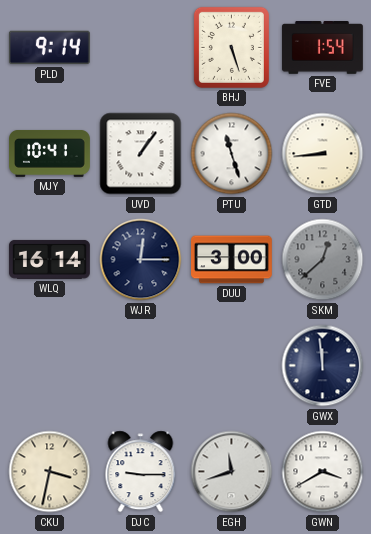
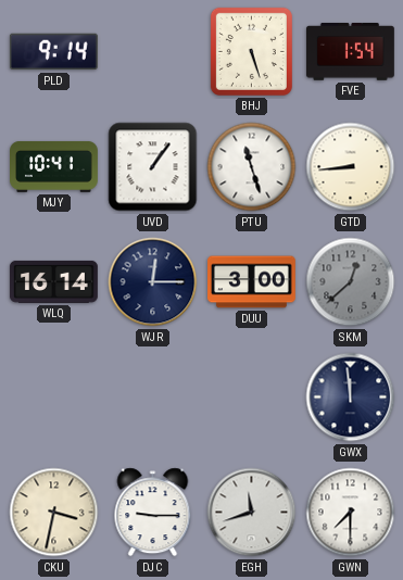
GWN: 3:40 -> 7:30 (351, 513)
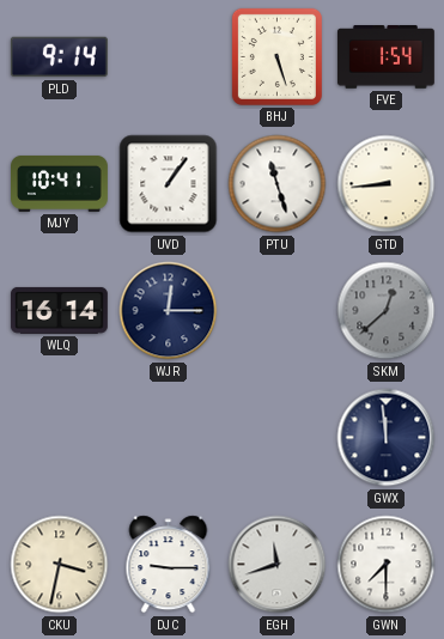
DUU: 3:00 -> none (252, 282)
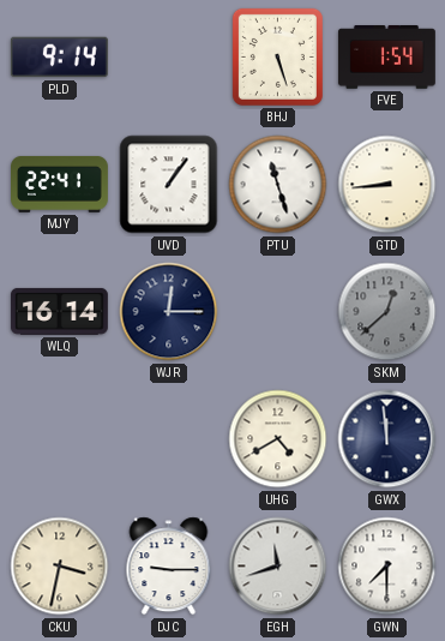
MJY: 10:41 -> 22:41 (60, 184)
UHG: none -> 4:40 (278, 439)
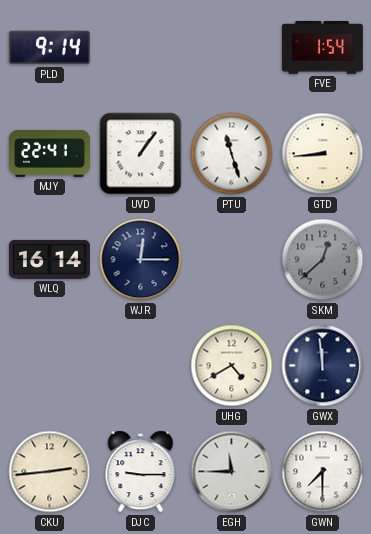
BHJ: 5:27 -> none (277, 56)
CKU: 3:32 -> 2:44 (50, 472)
EGH: 11:42 -> 11:45 (232, 472)
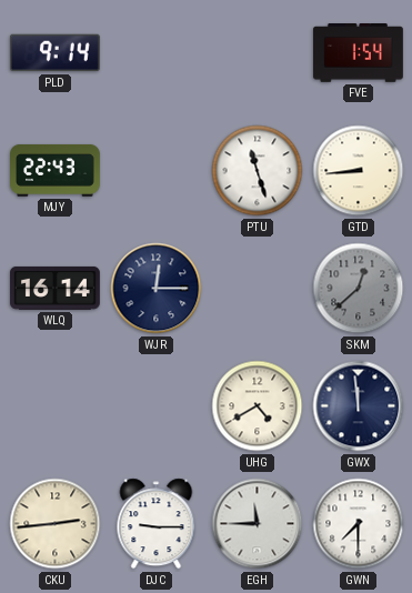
MJY: 22:41 -> 22:43 (56, 170)
UVD: 1:06 -> none (141, 154)
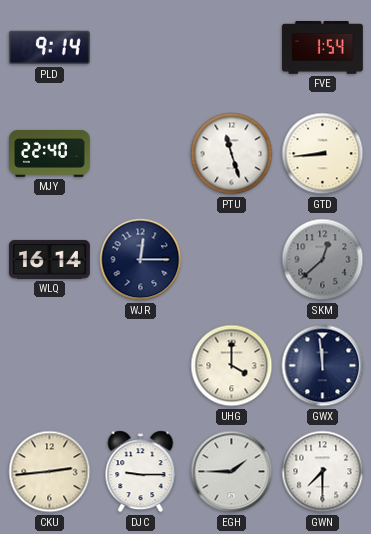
MJY: 22:43 -> 22:40 (50, 153)
UHG: 4:40 -> 4:00 (232, 366)
EGH: 11:45 -> 1:45 (232, 472)
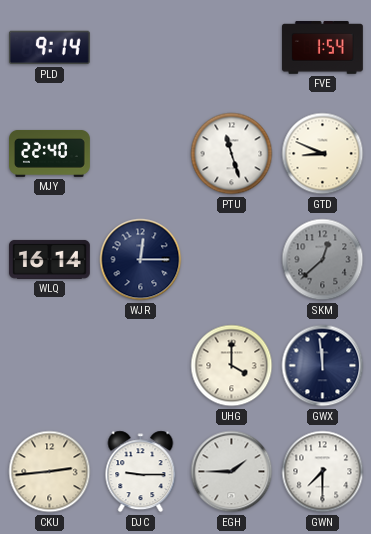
GTD: 8:44 -> 8:49 (323, 154)
